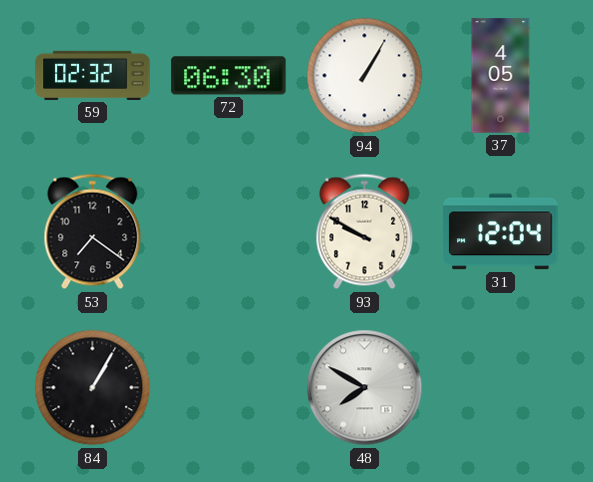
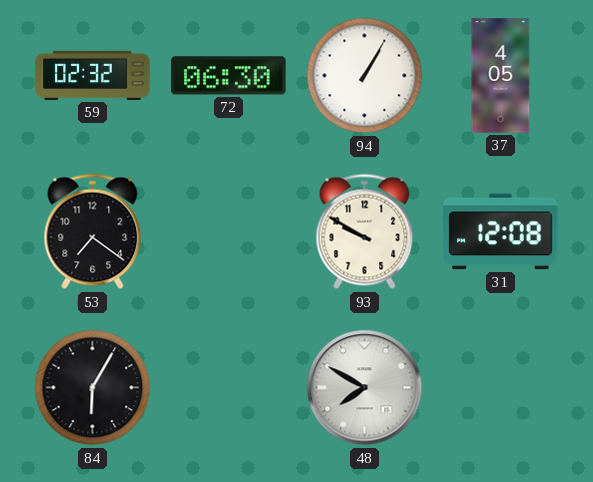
31: 12:04 -> 12:08 (501, 232)
84: 1:05 -> 6:05 (93, 388)
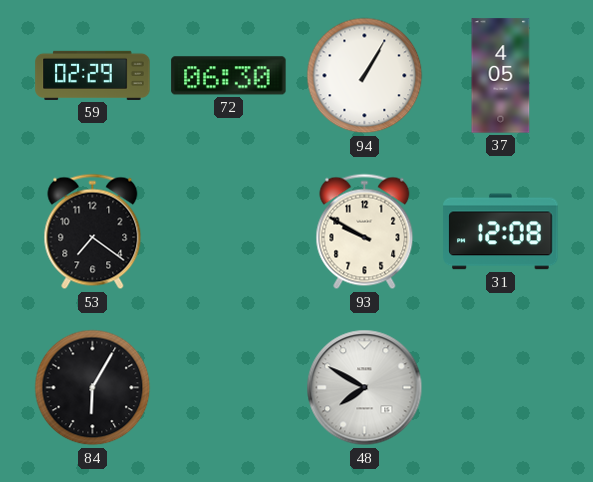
59: 02:32 -> 02:29 (93, 75)
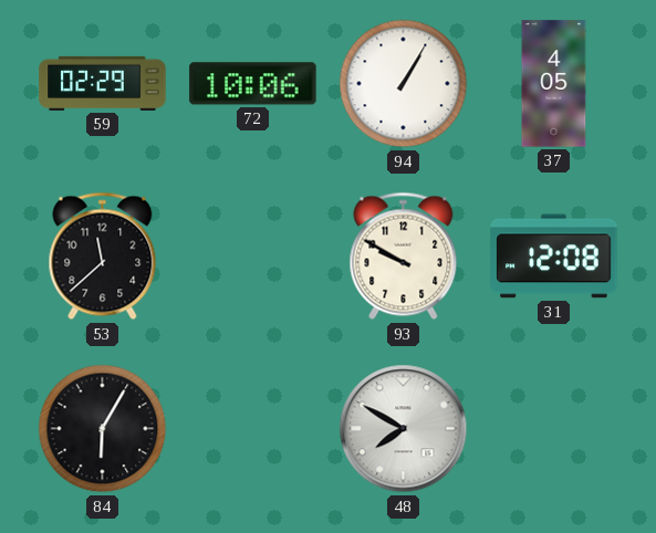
72: 06:30 -> 10:06 (253, 84)
53: 7:21 -> 11:38 (103, 257)
